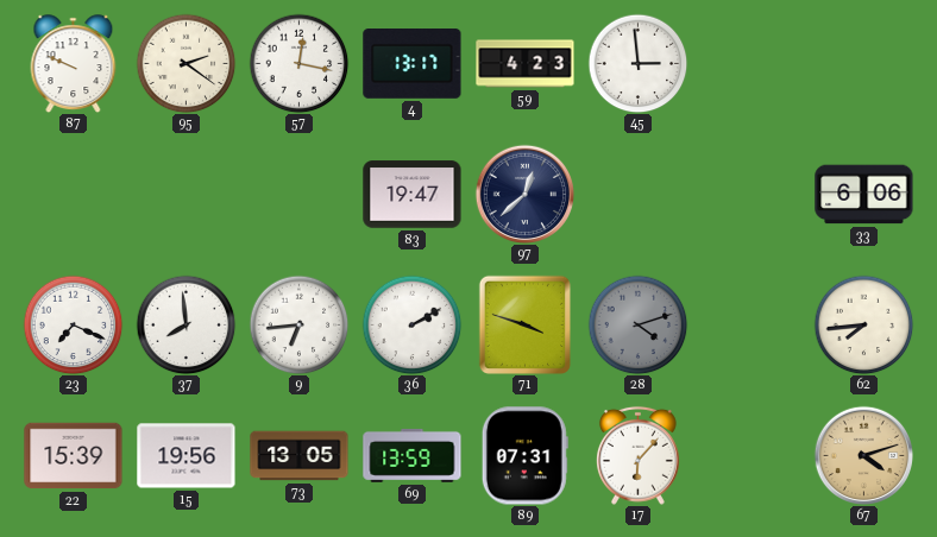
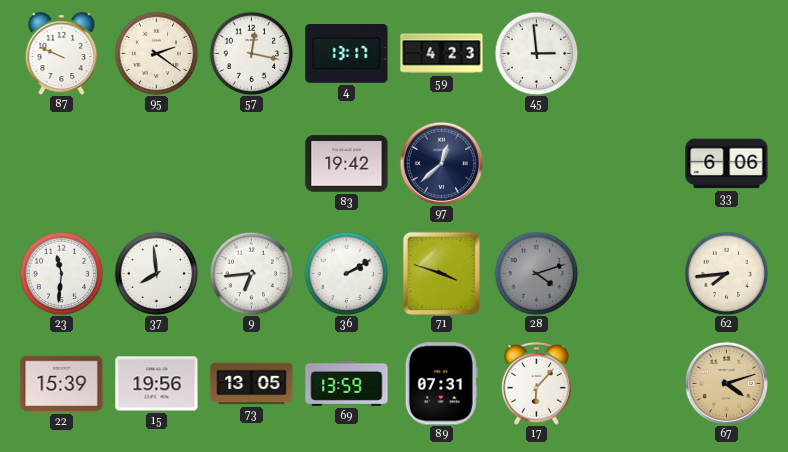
83: 19:47 -> 19:42 (347, 164)
23: 7:19 -> 11:31 (61, 273)
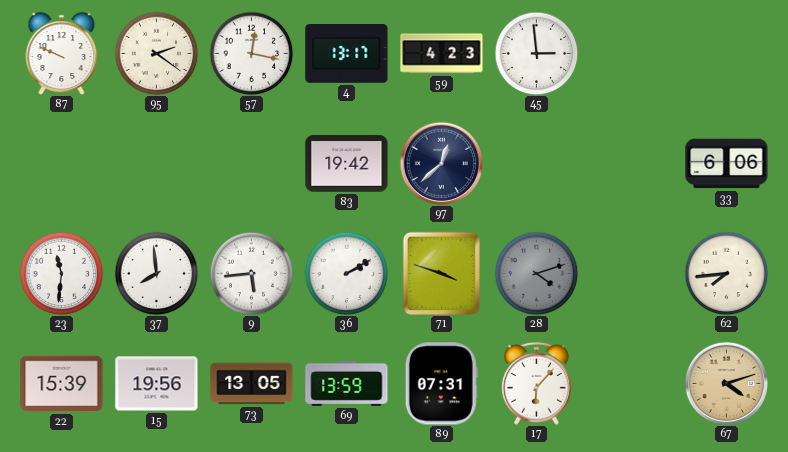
9: 6:44 -> 5:44 (251, 273)
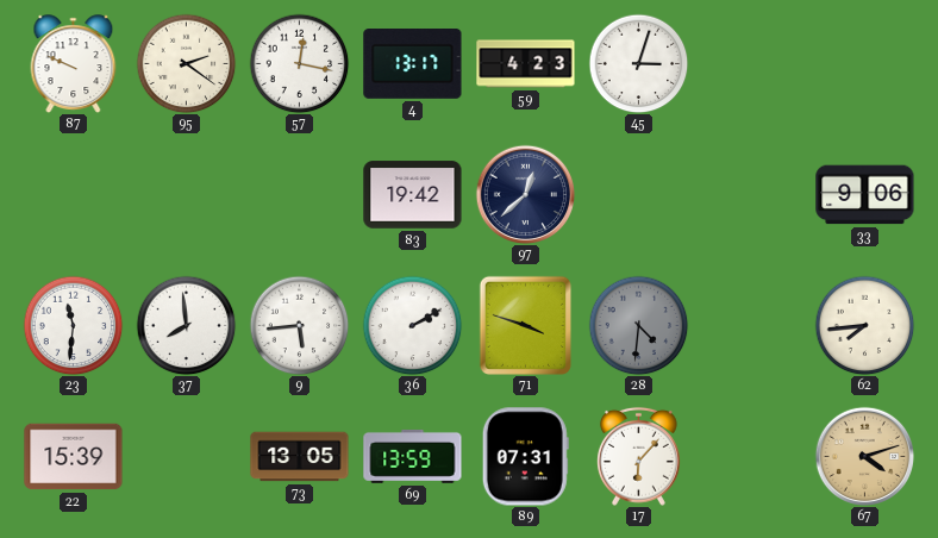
45: 2:59 -> 3:03 (638, 63)
33: 6:06 -> 9:06 (865, 195)
28: 4:12 -> 4:31 (638, 325)
15: 19:56 -> none (157, 384)
